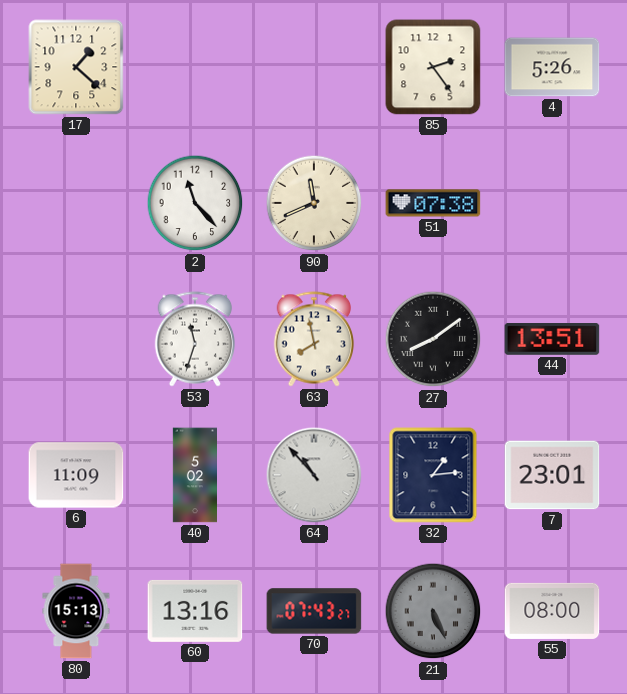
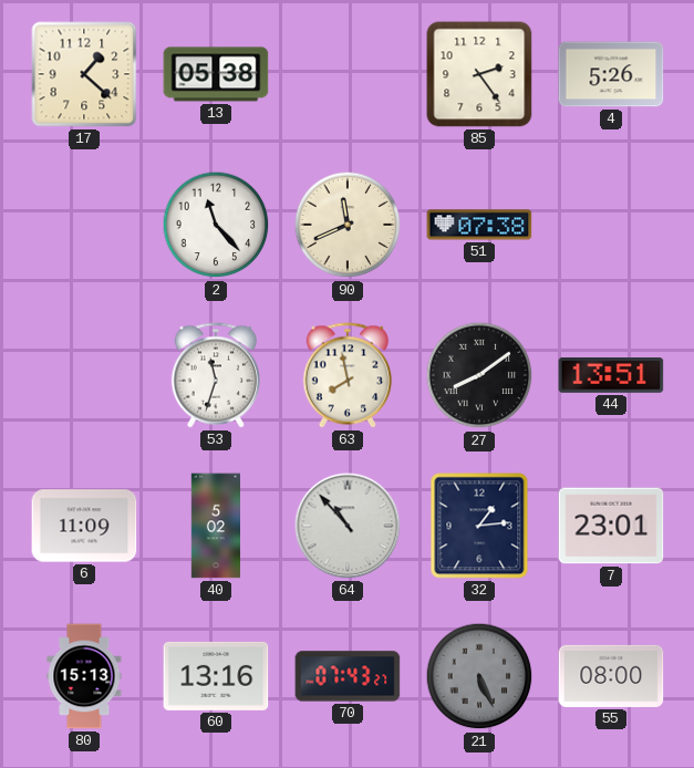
13: none -> 05:38 (216, 74)
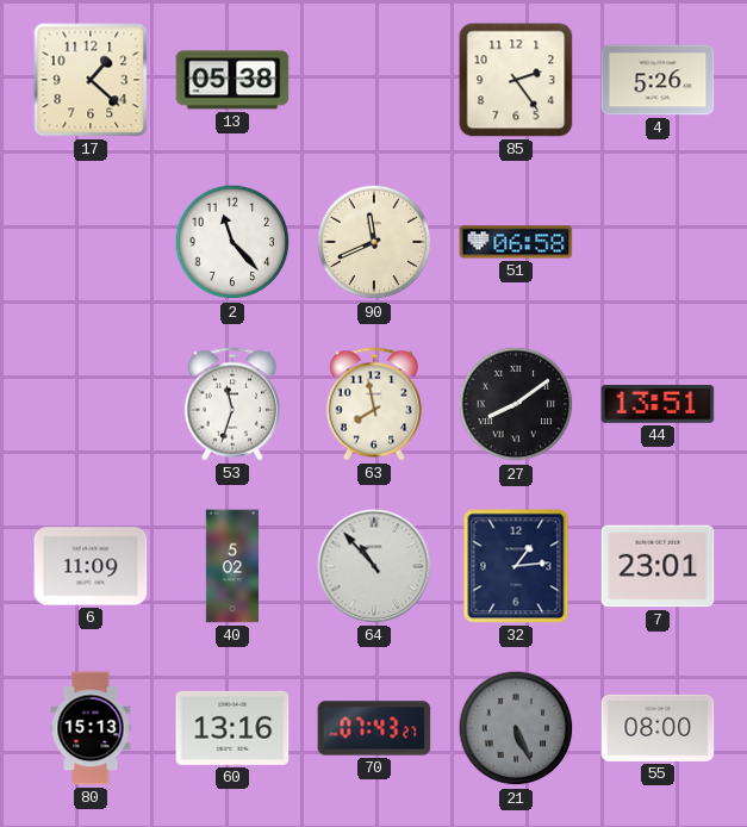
51: 07:38 -> 06:58 (516, 242)
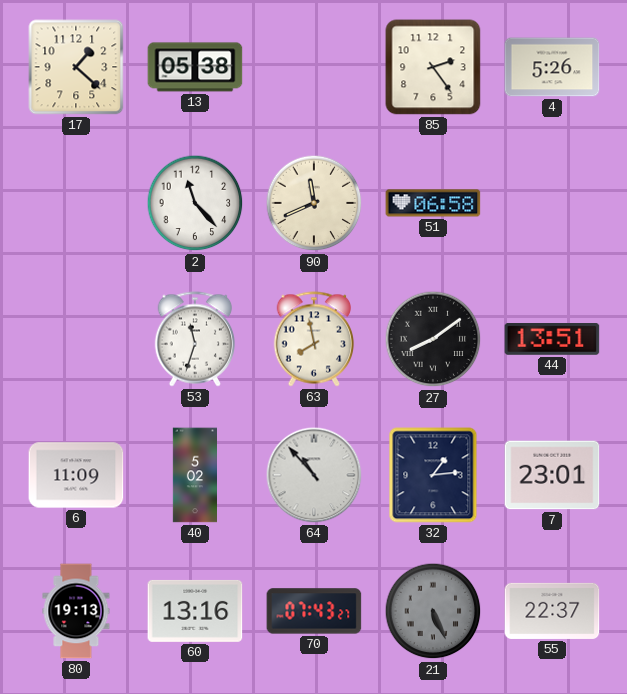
80: 15:13 -> 19:13 (76, 611)
55: 08:00 -> 22:37 (552, 611)
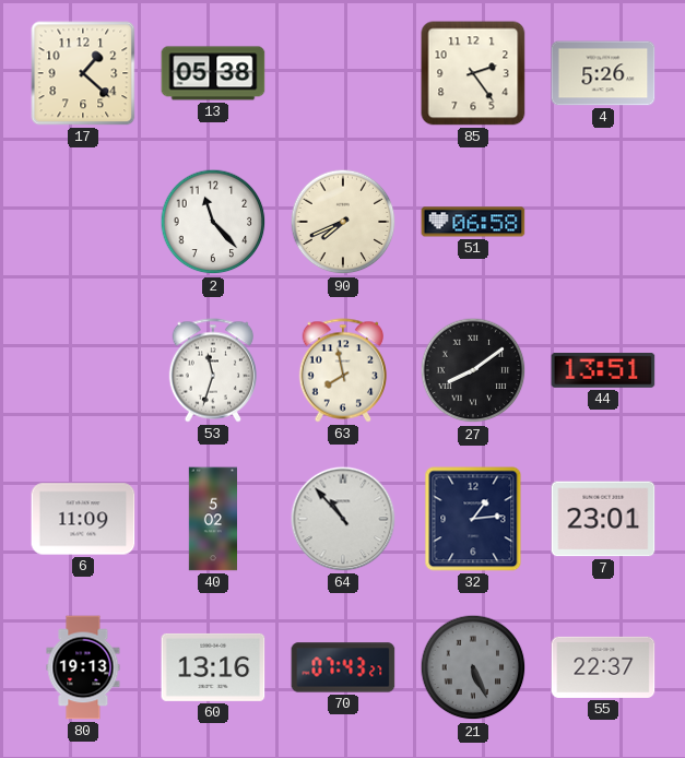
90: 11:41 -> 7:41 (343, 222)
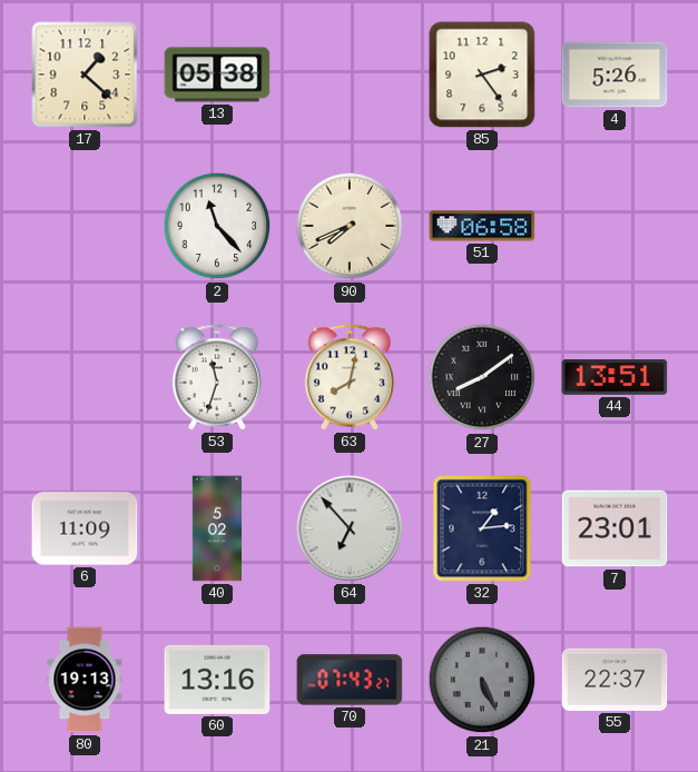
63: 7:58 -> 8:02 (350, 377)
64: 10:53 -> 6:53 (350, 528)
